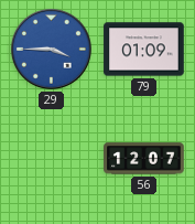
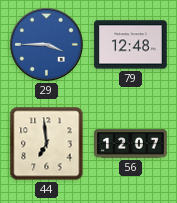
79: 01:09 -> 12:48 (131, 45)
44: none -> 6:59 (47, 144)
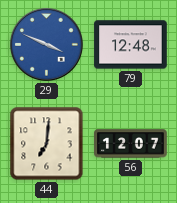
29: 3:45 -> 3:49 (46, 44)
44: 6:59 -> 7:01 (47, 144)
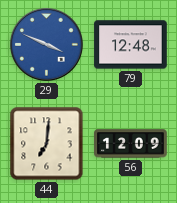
56: 12:07 -> 12:09 (131, 144)
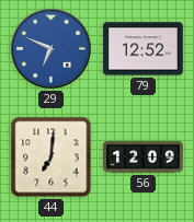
29: 3:49 -> 6:49 (50, 48)
79: 12:48 -> 12:52 (144, 49)
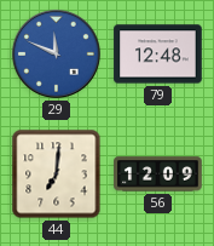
29: 6:49 -> 11:49 (56, 53)
79: 12:52 -> 12:48 (158, 55)
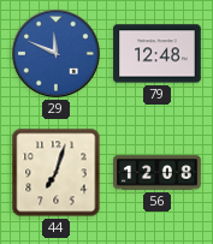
44: 7:01 -> 7:03 (57, 173)
56: 12:09 -> 12:08 (158, 173)
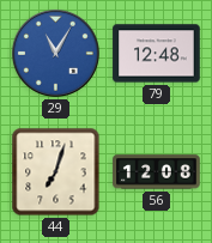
29: 11:49 -> 11:05 (55, 53)
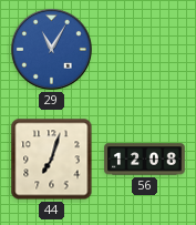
79: 12:48 -> none (157, 54)
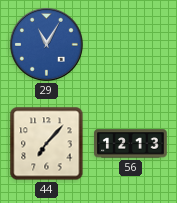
44: 7:03 -> 7:07 (47, 144)
56: 12:08 -> 12:13 (131, 144)
